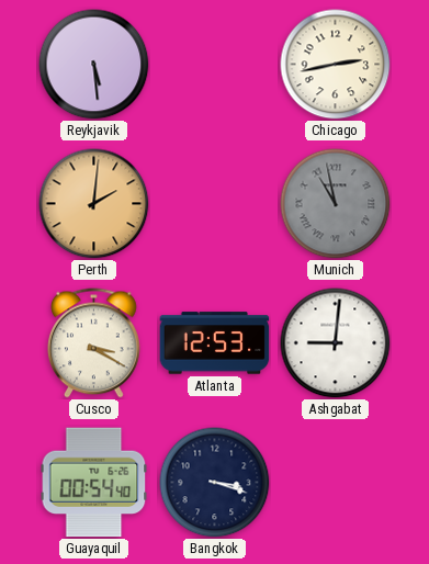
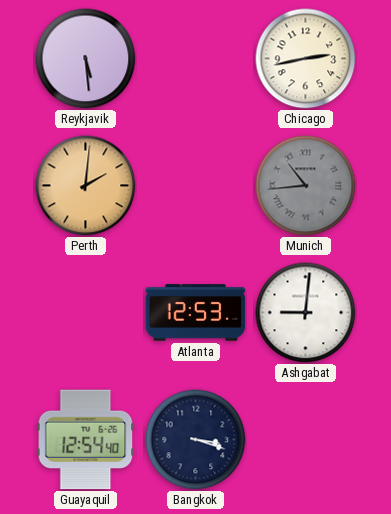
Munich: 10:58 -> 10:44 (306, 186)
Cusco: 3:20 -> none (94, 343)
Guayaquil: 00:54 -> 12:54 (86, 440)
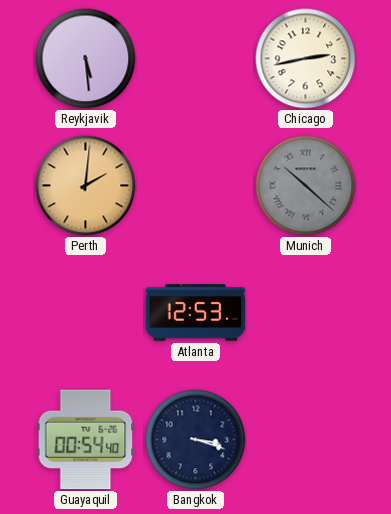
Munich: 10:44 -> 10:22 (306, 186)
Ashgabat: 9:01 -> none (306, 313)
Guayaquil: 12:54 -> 00:54 (86, 440)
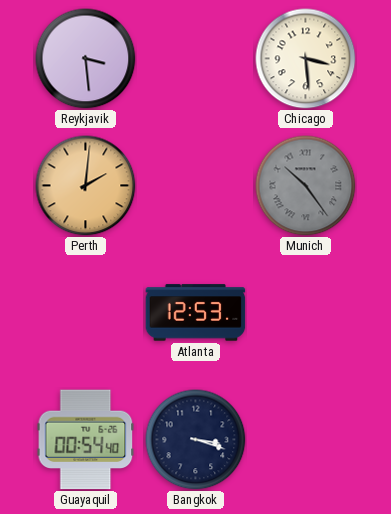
Reykjavik: 5:29 -> 3:29 (86, 59)
Chicago: 2:43 -> 3:29 (306, 59)
Munich: 10:22 -> 10:24 (306, 186)
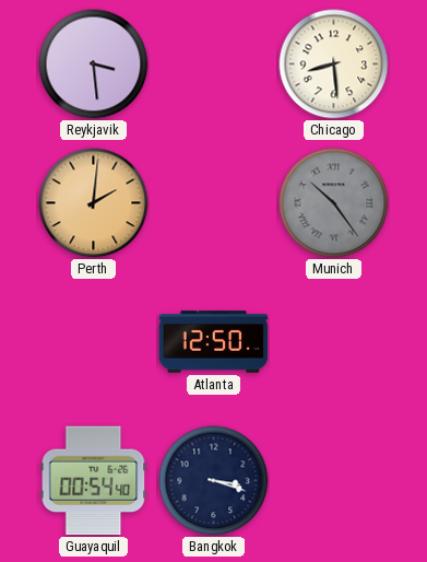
Chicago: 3:29 -> 8:29 (334, 65)
Atlanta: 12:53 -> 12:50 (214, 342)
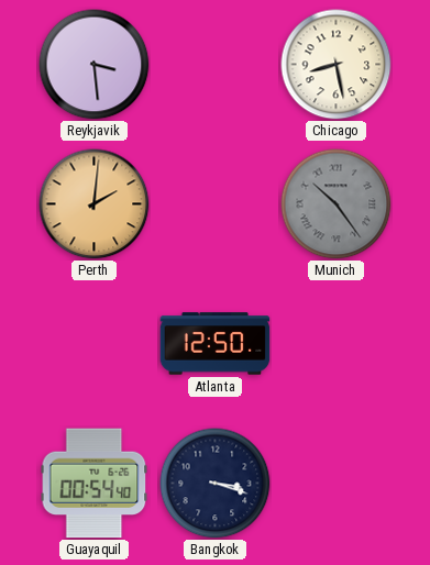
Chicago: 8:29 -> 8:28 (337, 65)
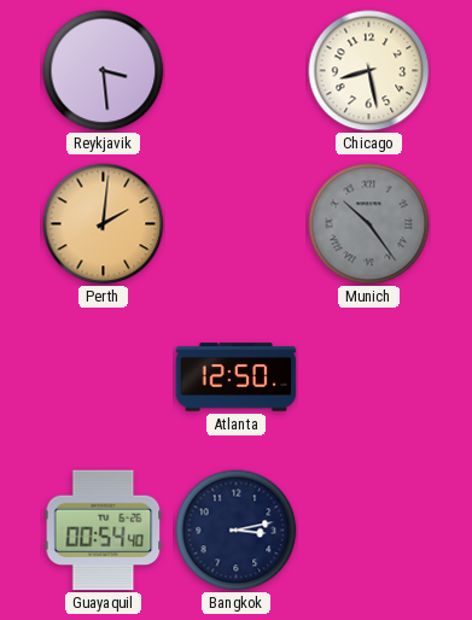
Bangkok: 3:18 -> 3:13 (237, 531)
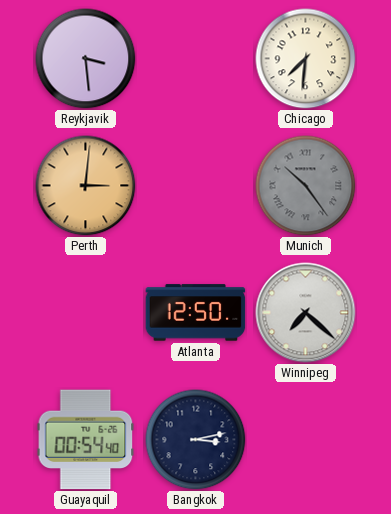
Chicago: 8:28 -> 7:31 (306, 59)
Perth: 2:01 -> 3:01 (86, 186)
Winnipeg: none -> 7:22 (306, 313)
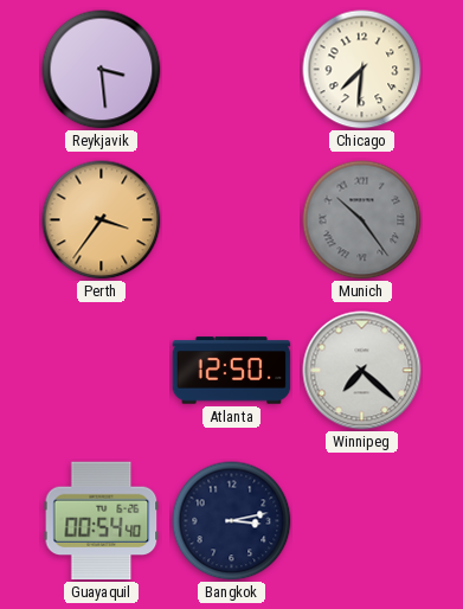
Perth: 3:01 -> 3:36 (102, 220)
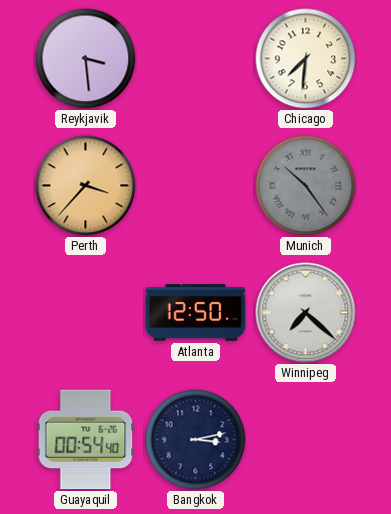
Perth: 3:36 -> 3:37 (86, 186)
